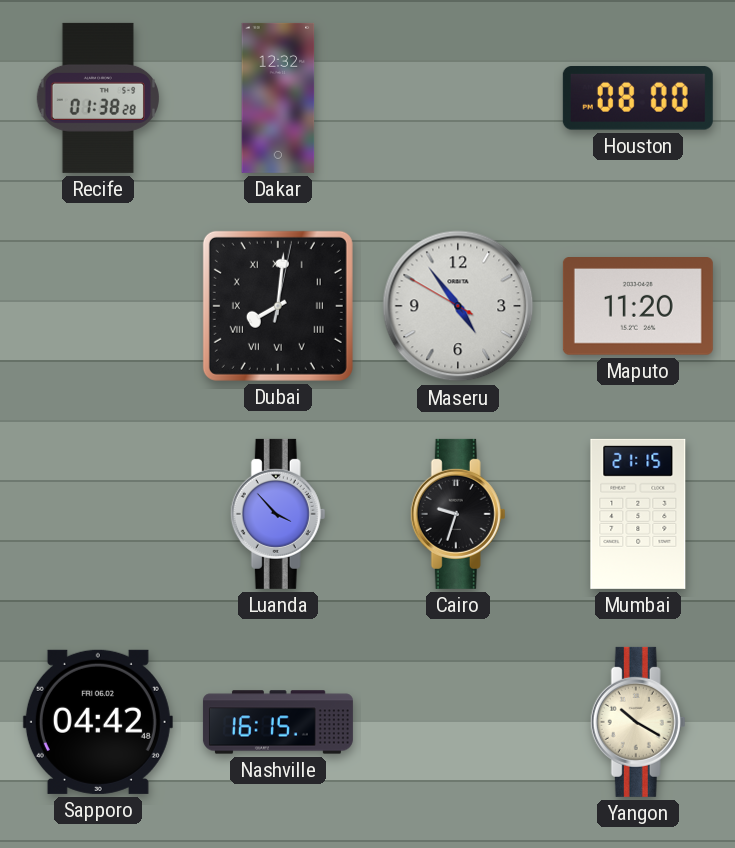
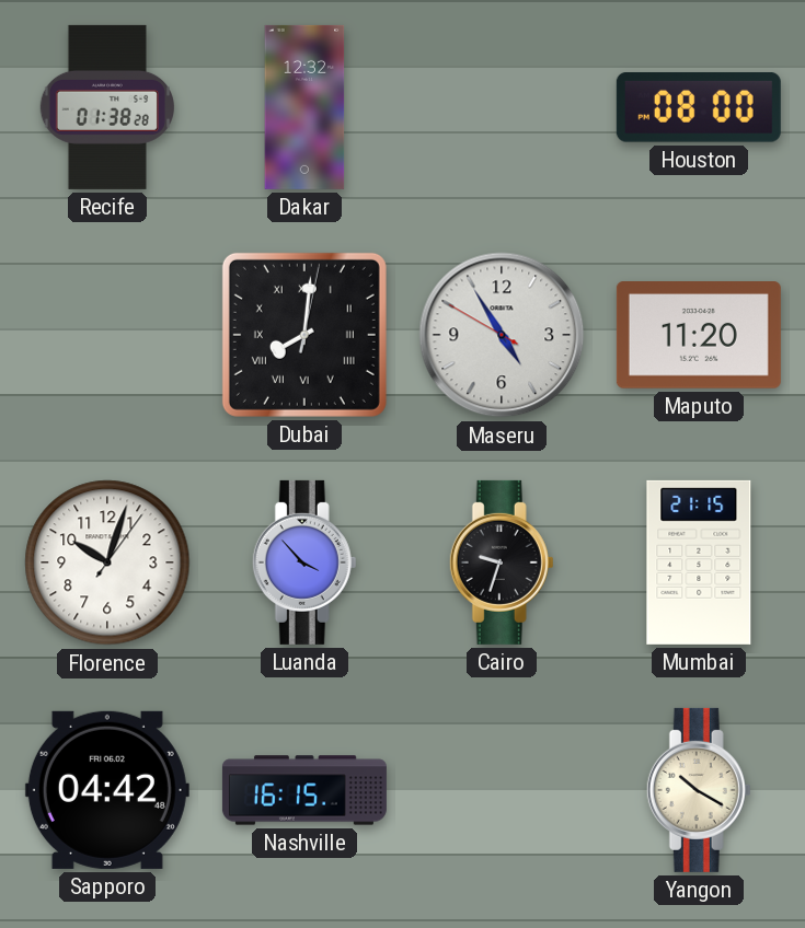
Maseru: 4:53 -> 4:54 (502, 335)
Florence: none -> 10:03 (107, 562)
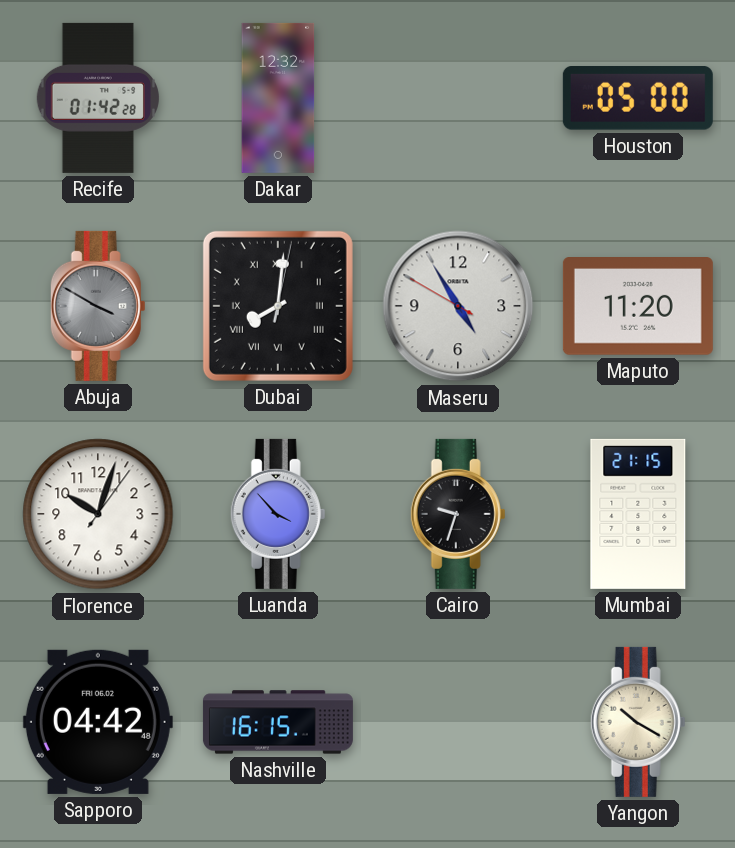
Recife: 01:38 -> 01:42 (98, 98)
Houston: 08:00 -> 05:00 (638, 99)
Abuja: none -> 3:50 (98, 306)
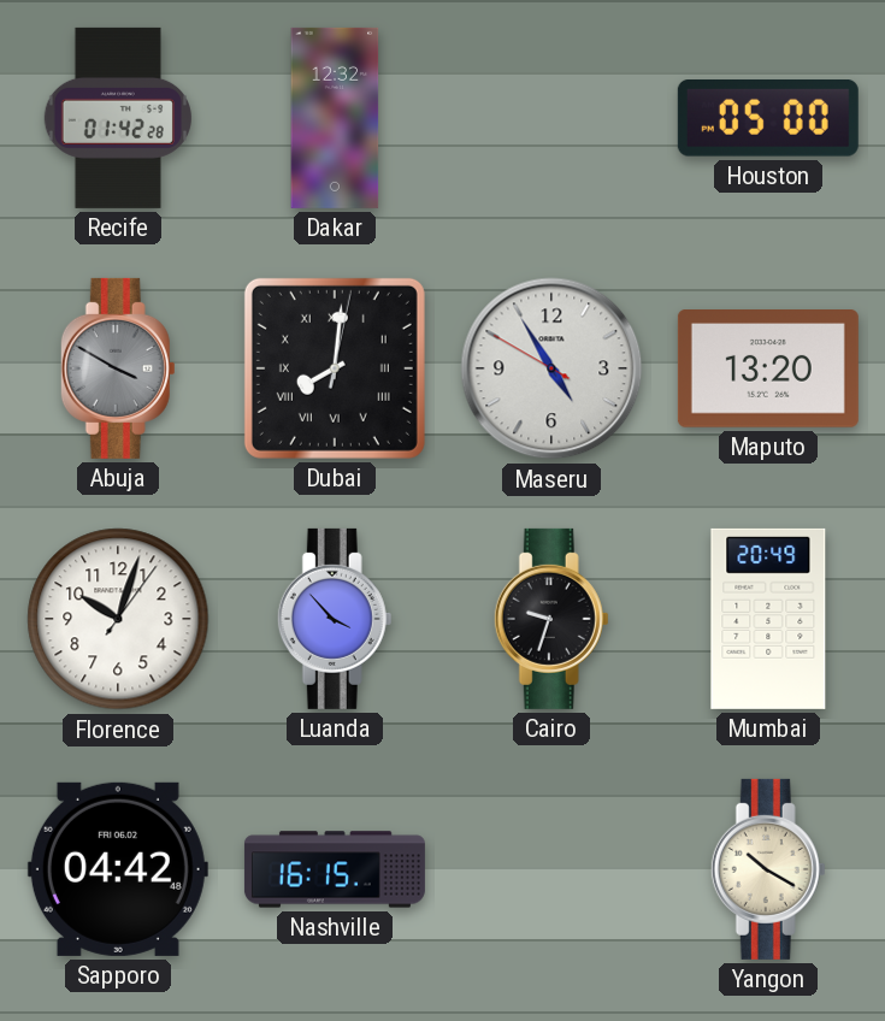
Maputo: 11:20 -> 13:20 (768, 370)
Mumbai: 21:15 -> 20:49 (768, 619)
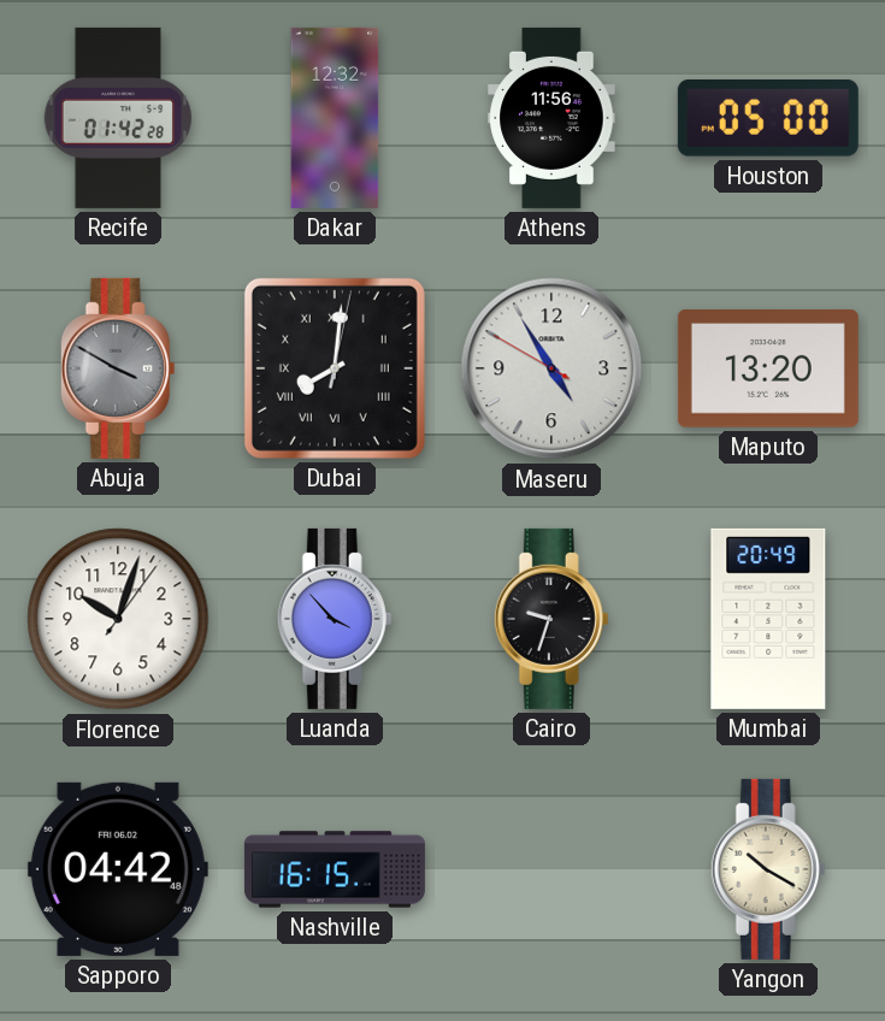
Athens: none -> 11:56 (551, 118)
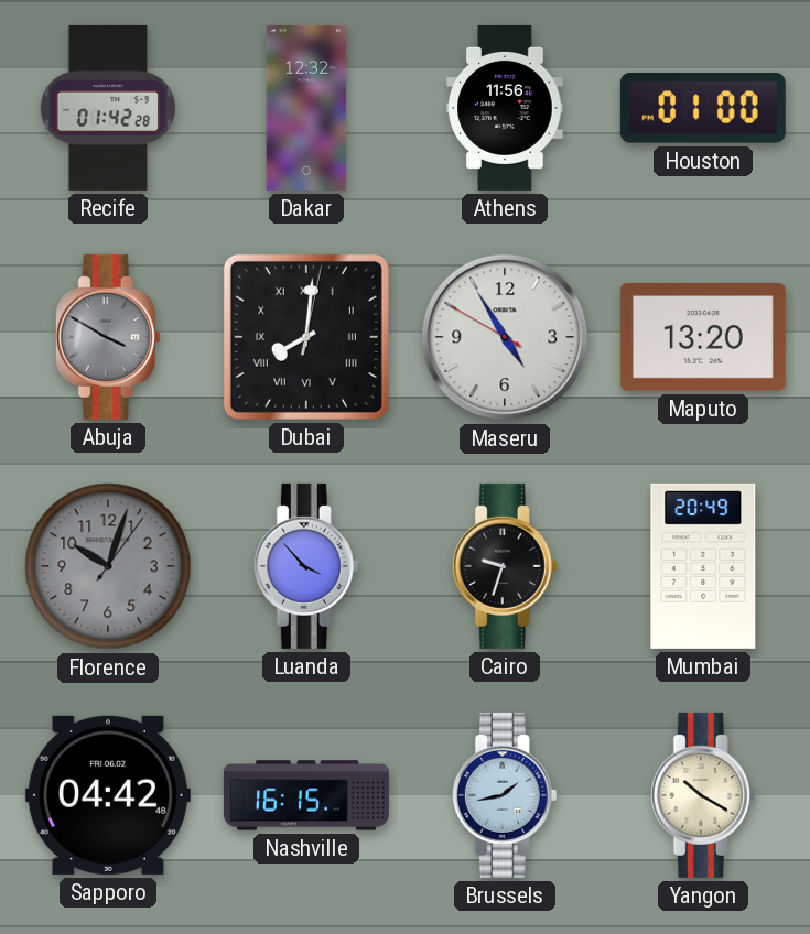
Houston: 05:00 -> 01:00 (703, 109)
Florence dial: white -> grey (108, 566)
Brussels: none -> 1:43 (505, 795)
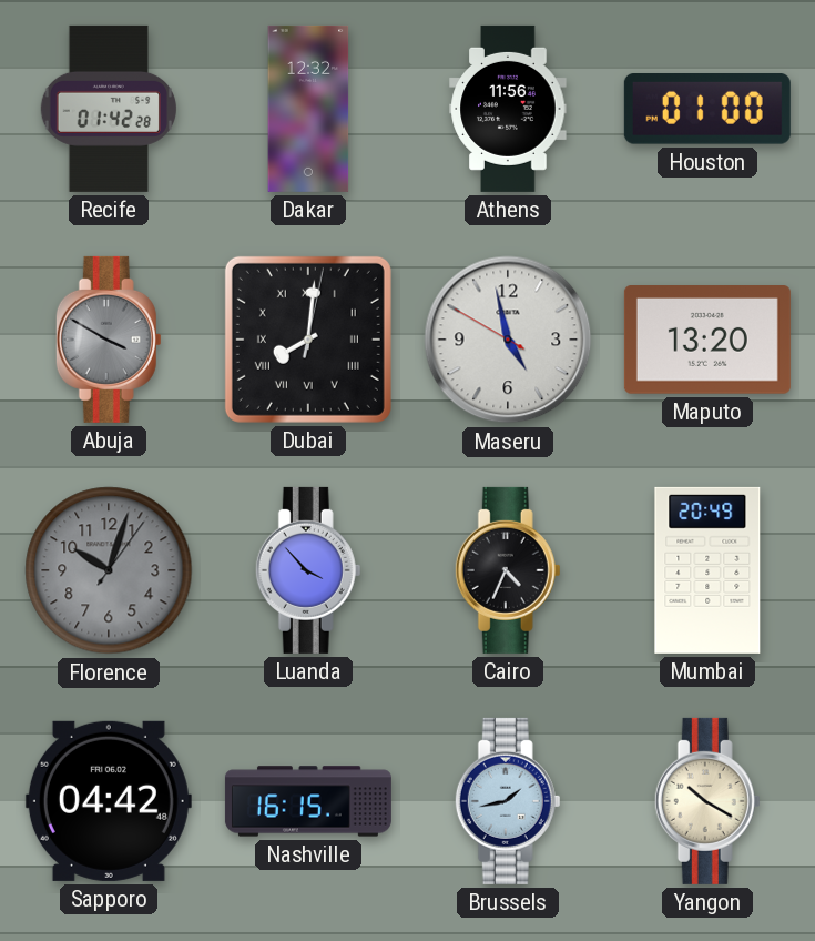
Maseru: 4:54 -> 4:57 (508, 340)
Cairo: 9:33 -> 4:34 (508, 570)
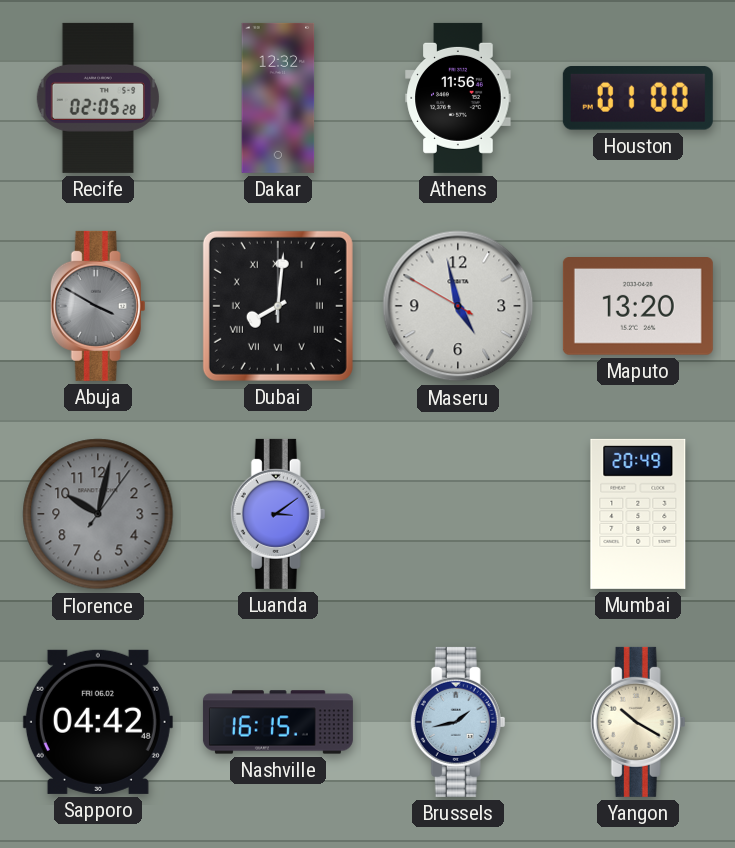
Recife: 01:42 -> 02:05 (98, 98)
Dubai: 8:01:02 -> 8:01:00 (278, 306)
Florence: 10:03 -> 10:02 (98, 514)
Luanda: 3:53 -> 3:09 (278, 514)
Cairo: 4:34 -> none (508, 570)
